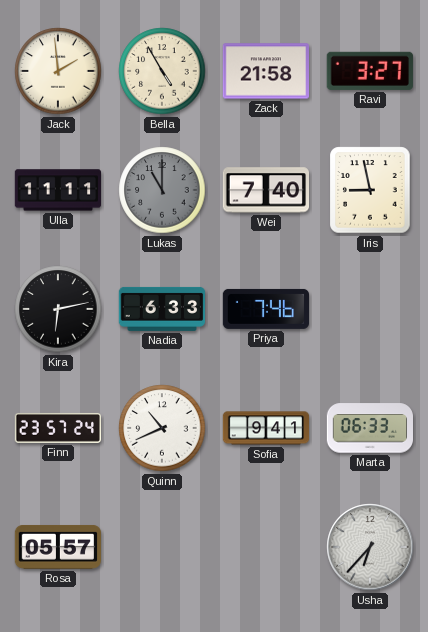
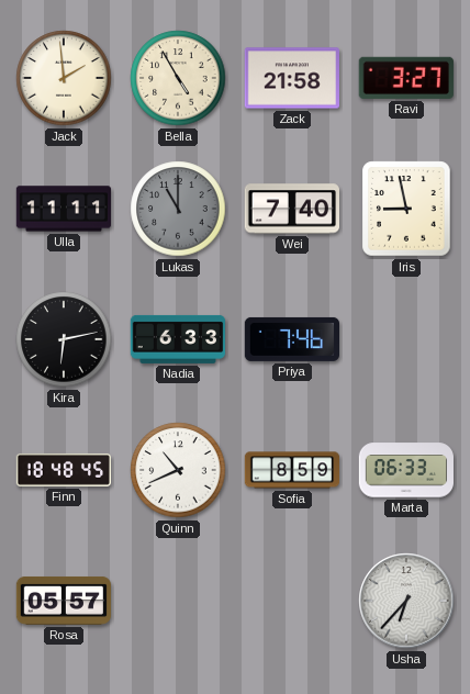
Finn: 23:57 -> 18:48 (64, 470)
Sofia: 9:41 -> 8:59 (292, 470)
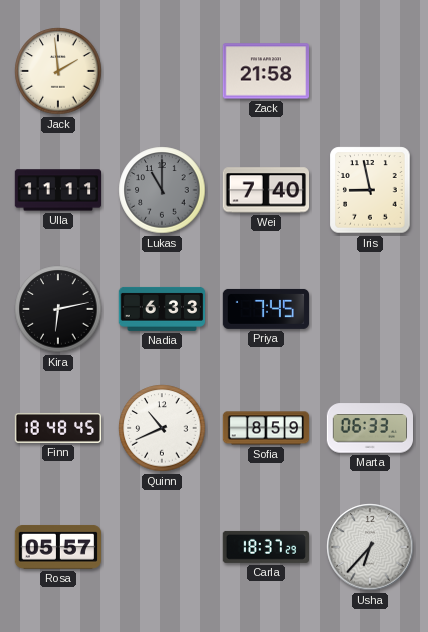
Bella: 4:55 -> none (178, 78)
Ravi: 3:27 -> none (406, 78)
Priya: 7:46 -> 7:45 (265, 309)
Carla: none -> 18:37 (265, 547)
